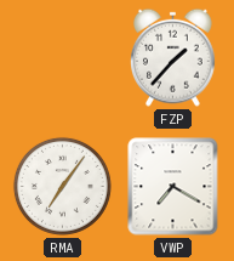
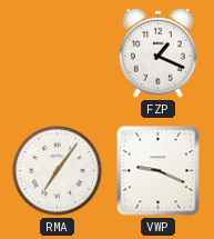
FZP: 1:37 -> 1:19 (159, 52)
VWP: 7:20 -> 9:19 (159, 171)
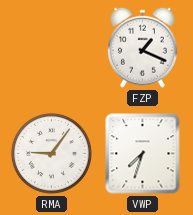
RMA: 7:06 -> 9:06 (51, 153)
VWP: 9:19 -> 7:33 (143, 154)
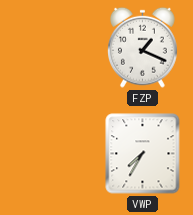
RMA: 9:06 -> none (51, 153)
VWP: 7:33 -> 7:35 (143, 154)
